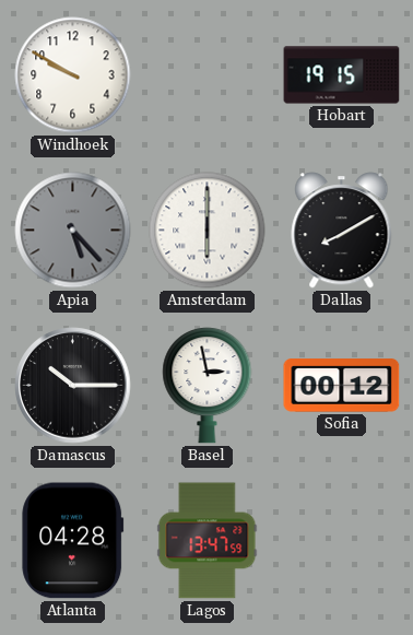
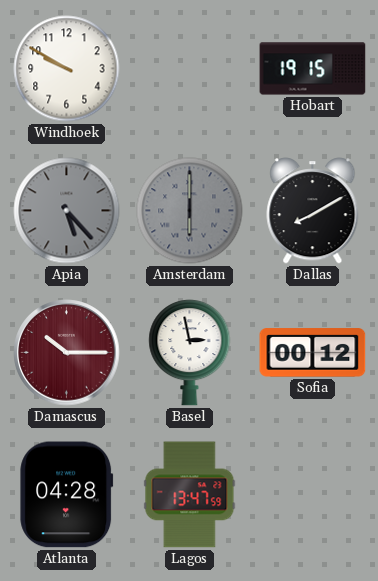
Amsterdam dial: white -> grey (190, 211)
Damascus dial: black -> burgundy (67, 353)
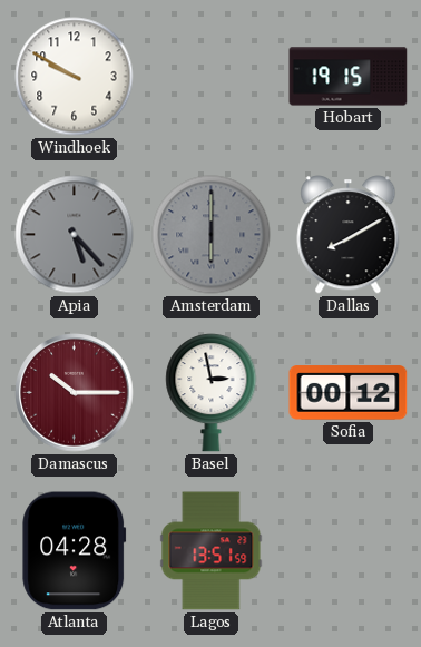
Lagos: 13:47 -> 13:51 (212, 551)
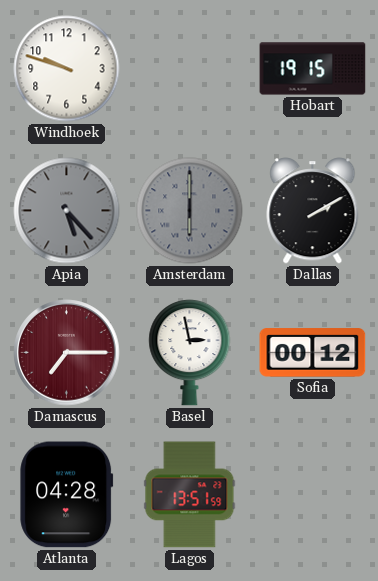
Windhoek: 9:50 -> 9:48 (67, 69)
Dallas: 8:10 -> 2:10 (313, 211)
Damascus: 10:15 -> 7:15 (67, 353)
